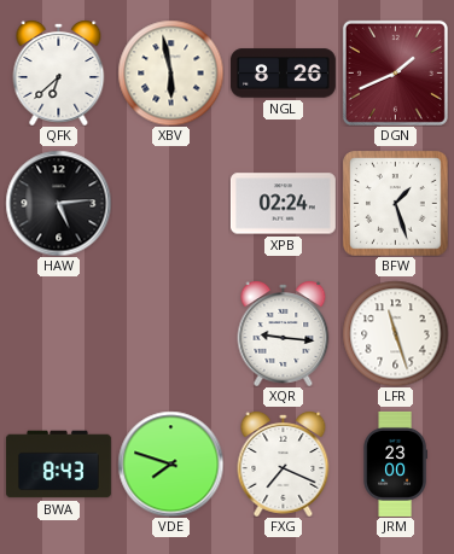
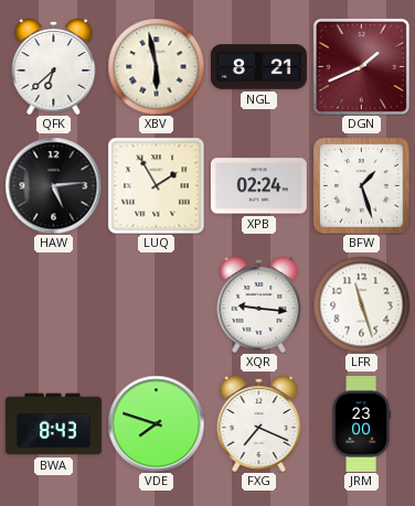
NGL: 8:26 -> 8:21 (258, 67)
LUQ: none -> 1:55 (156, 185)
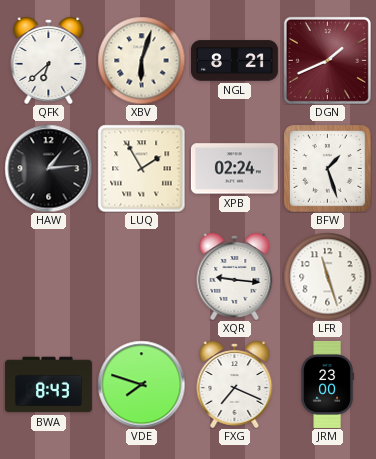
XBV: 5:58 -> 6:03 (141, 60)
HAW: 5:14 -> 1:14 (48, 168)
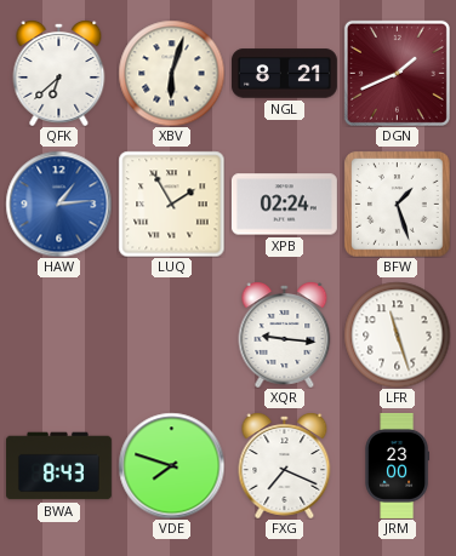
HAW dial: black -> blue (58, 204)
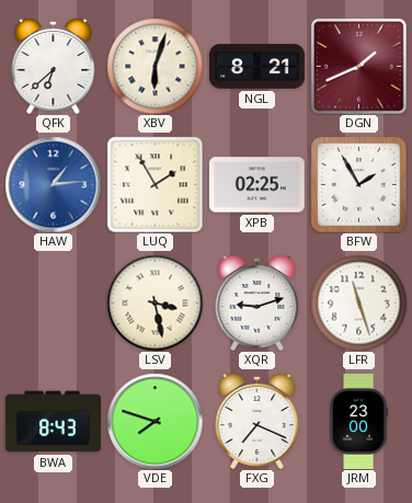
XPB: 02:24 -> 02:25 (256, 185)
BFW: 1:27 -> 1:55 (359, 185)
LSV: none -> 3:28 (154, 302)
XQR: 9:16 -> 9:12 (257, 304)
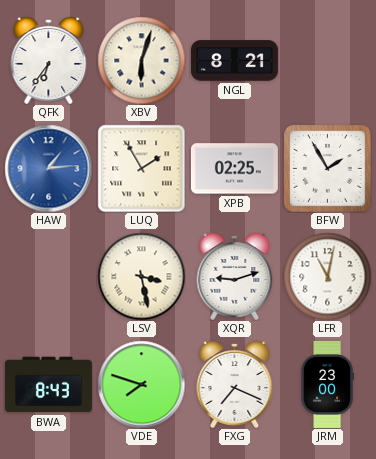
QFK: 6:38 -> 6:36 (49, 61)
DGN: 1:41 -> none (358, 66)
LFR: 11:27 -> 11:02 (327, 276)
